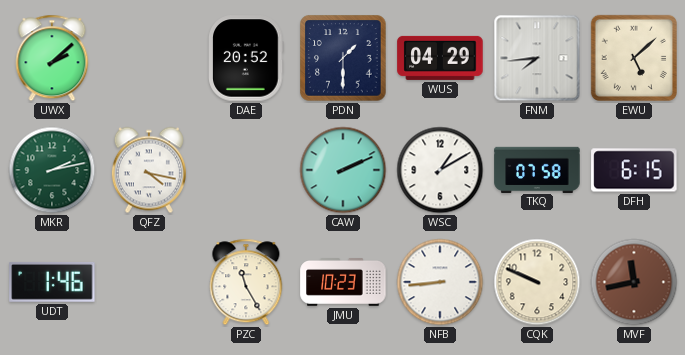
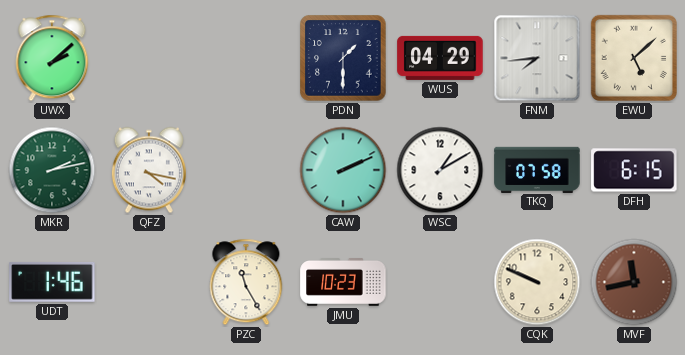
DAE: 20:52 -> none (246, 58)
NFB: 8:44 -> none (440, 282)
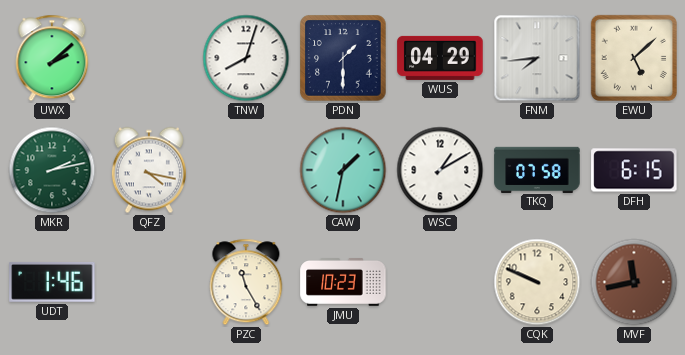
TNW: none -> 8:03 (246, 58)
CAW: 2:11 -> 1:32 (343, 170)
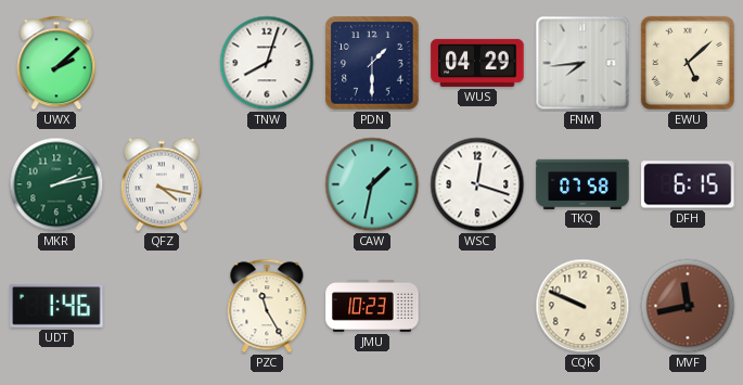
WSC: 1:10 -> 12:18 (477, 184)
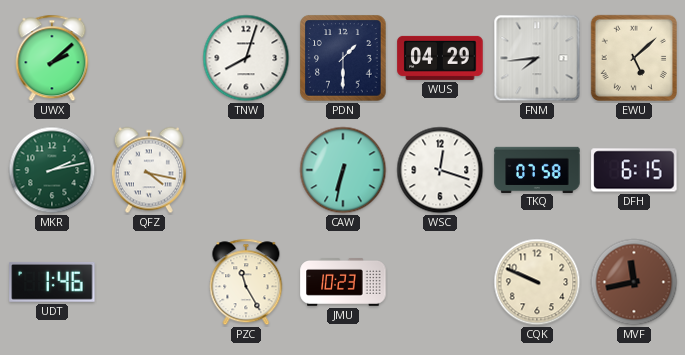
CAW: 1:32 -> 6:32 (343, 170)
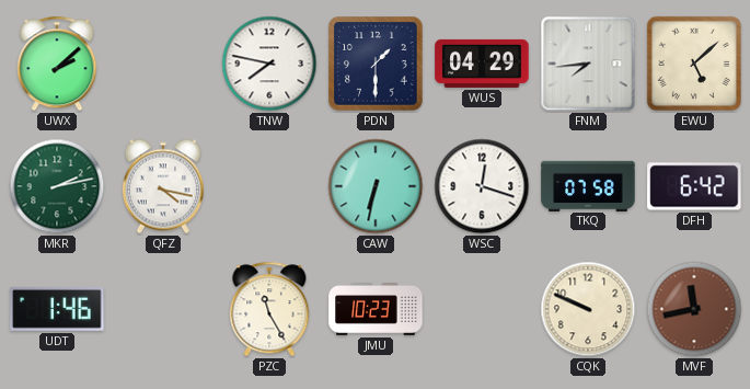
TNW: 8:03 -> 7:47 (269, 64)
DFH: 6:15 -> 6:42 (694, 186)
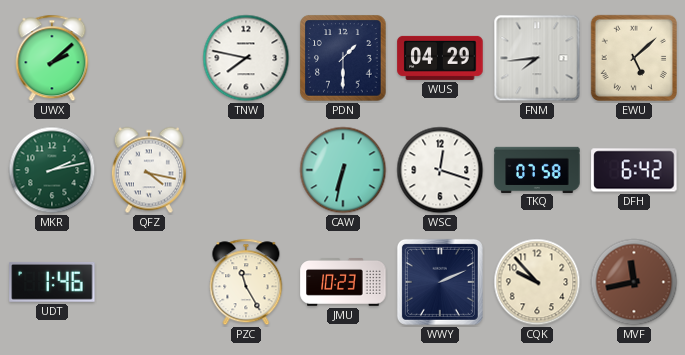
WWY: none -> 2:11 (440, 282)
CQK: 9:49 -> 9:53 (537, 282)
